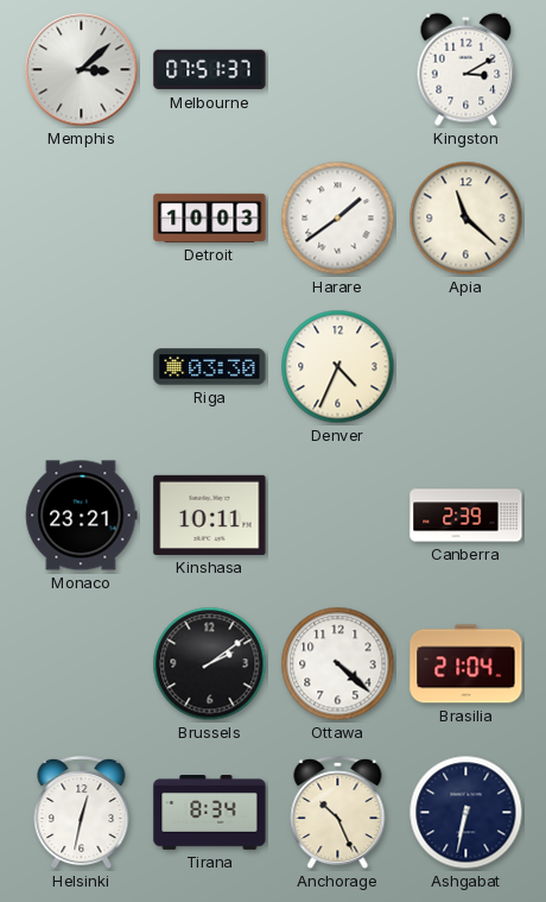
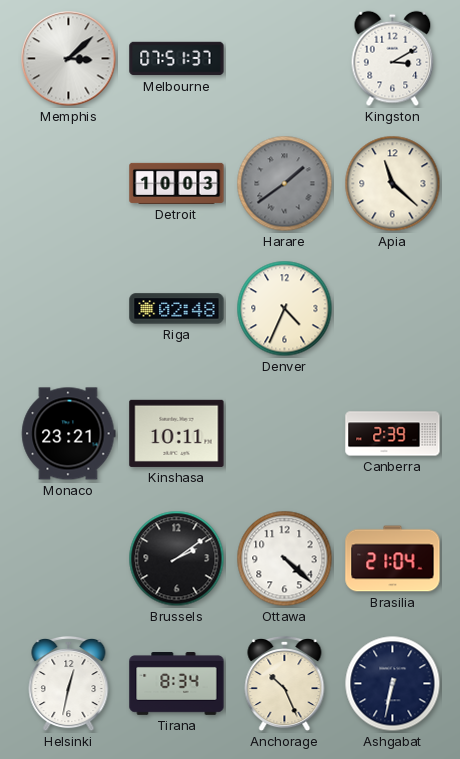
Harare dial: white -> grey (285, 184)
Riga: 03:30 -> 02:48 (177, 309)
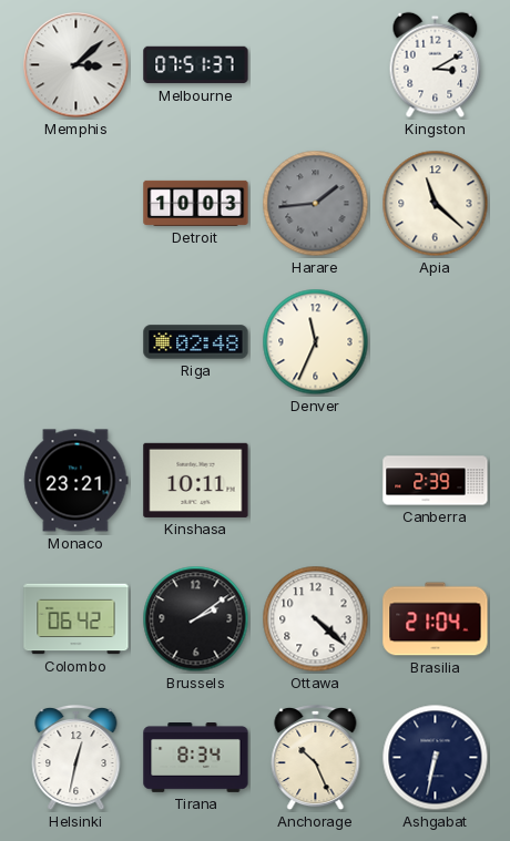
Harare: 1:39 -> 1:44 (316, 204)
Denver: 4:34 -> 11:34 (316, 342)
Colombo: none -> 06:42 (76, 619)
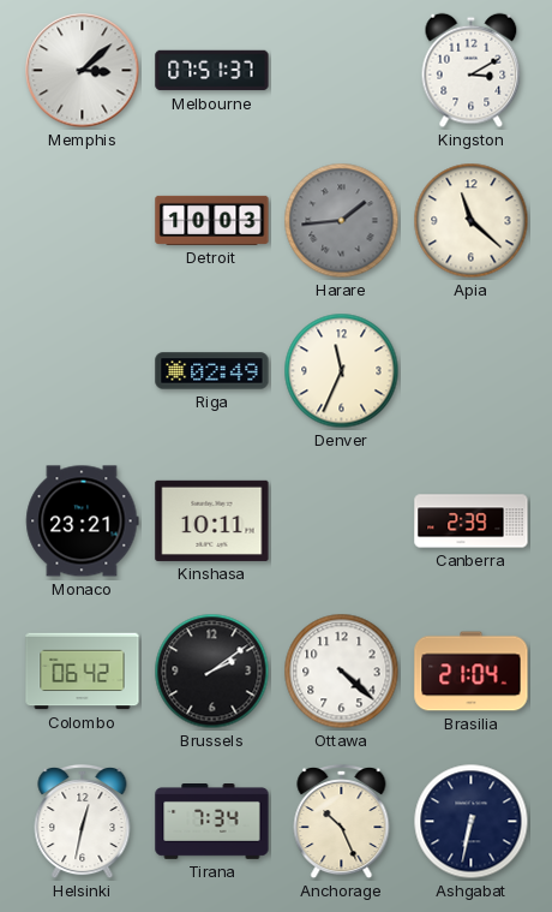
Riga: 02:48 -> 02:49 (212, 371)
Tirana: 8:34 -> 7:34 (212, 822)
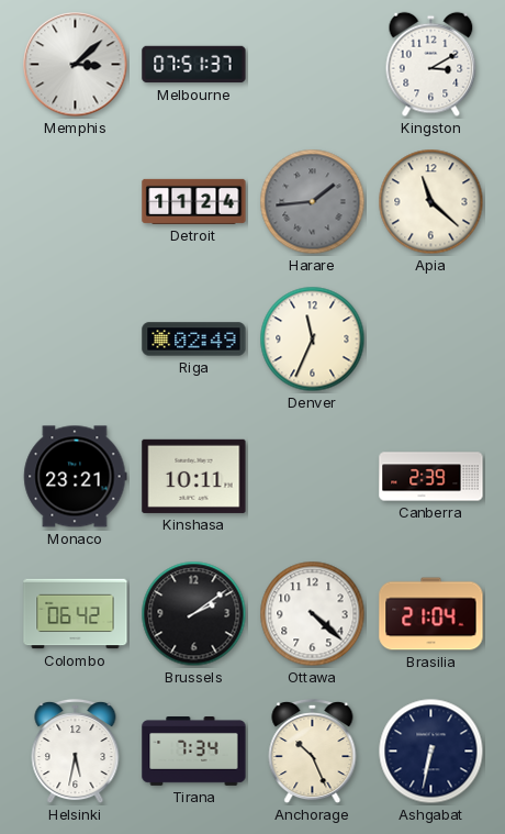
Detroit: 10:03 -> 11:24 (194, 201)
Helsinki: 12:32 -> 5:32 (76, 752)
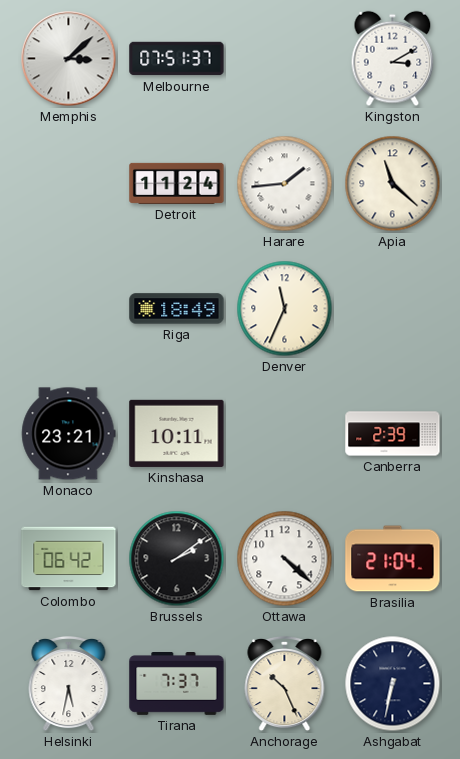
Harare dial: grey -> white (285, 184)
Riga: 02:49 -> 18:49 (177, 309)
Tirana: 7:34 -> 7:37 (177, 684)
